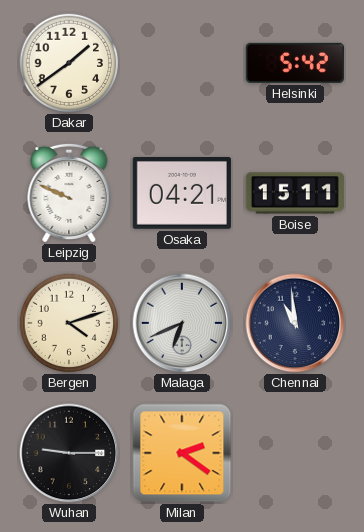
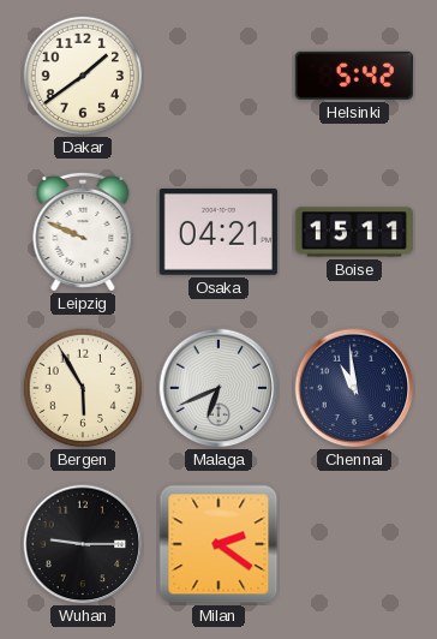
Bergen: 4:12 -> 5:55 (83, 388)
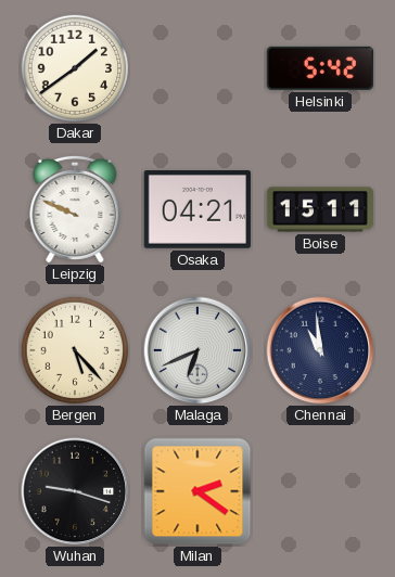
Bergen: 5:55 -> 5:23 (75, 350)
Wuhan: 9:15 -> 9:18 (75, 491)
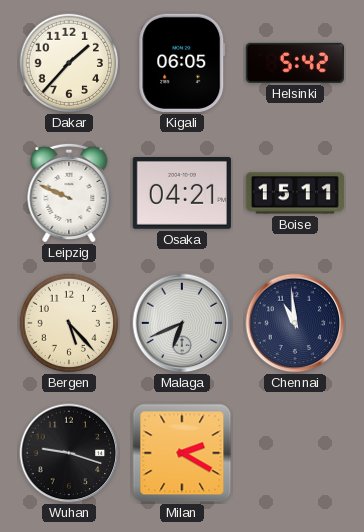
Dakar: 1:39 -> 1:37 (69, 63)
Kigali: none -> 06:05 (182, 63)
Milan: 2:21 -> 2:20 (182, 453)
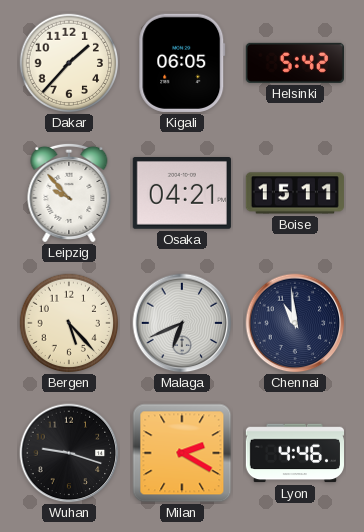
Leipzig: 9:49 -> 9:53 (69, 193)
Lyon: none -> 4:46 (294, 453)
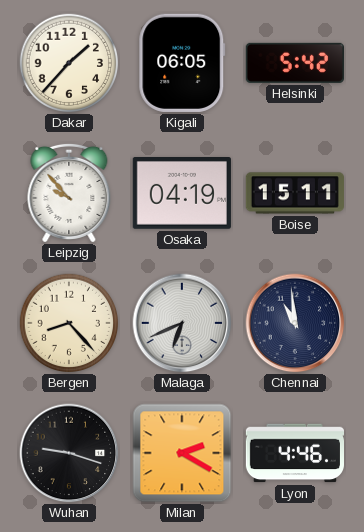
Osaka: 04:21 -> 04:19 (182, 194)
Bergen: 5:23 -> 8:23 (69, 323)
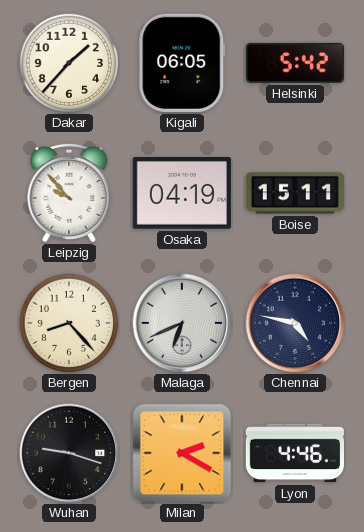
Chennai: 10:59 -> 4:47 (295, 323)
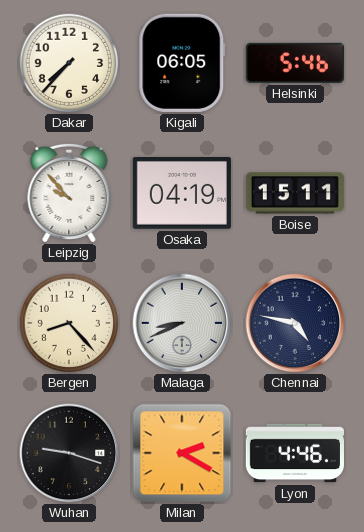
Dakar: 1:37 -> 7:37 (69, 63)
Helsinki: 5:42 -> 5:46 (295, 63)
Malaga: 6:41 -> 8:41 (182, 323)
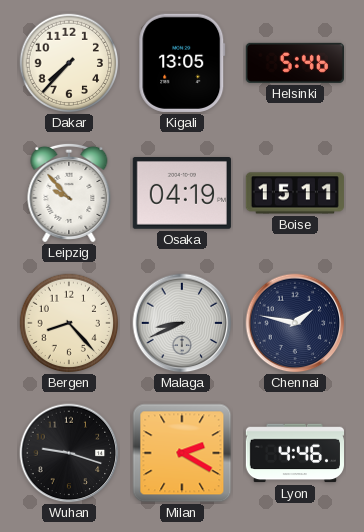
Kigali: 06:05 -> 13:05 (182, 63)
Chennai: 4:47 -> 1:47 (295, 323)
